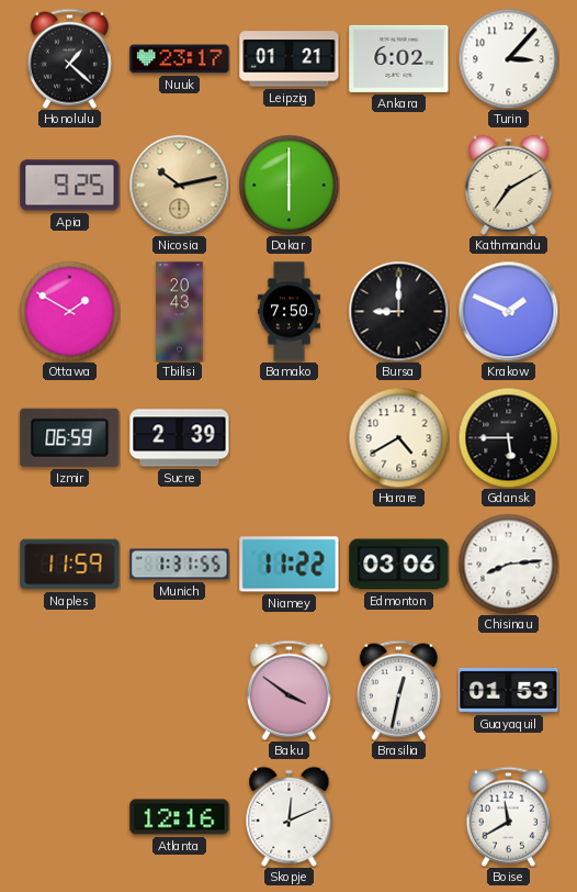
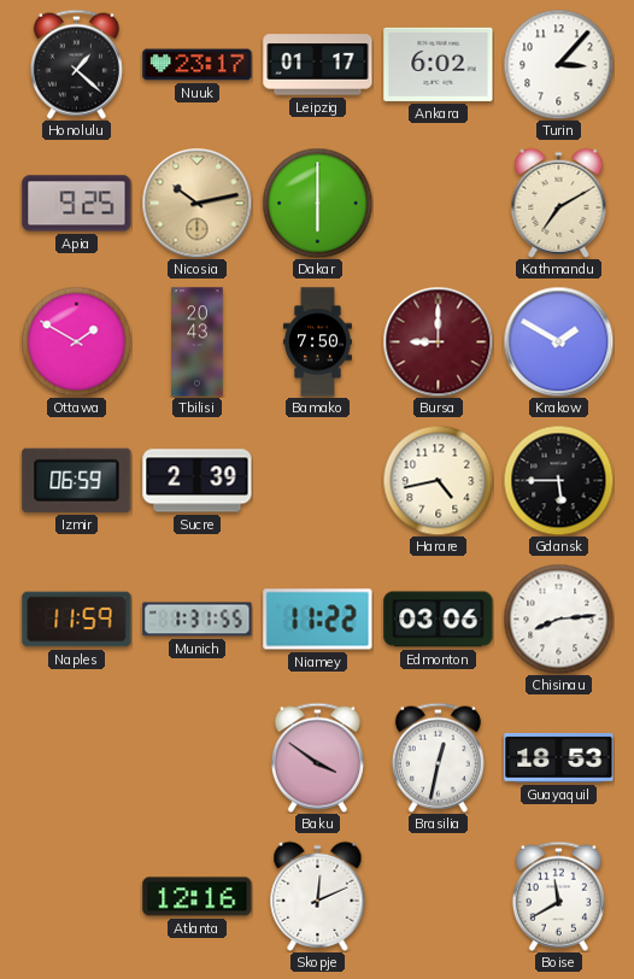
Leipzig: 01:21 -> 01:17 (318, 65)
Bursa dial: black -> burgundy (438, 341)
Krakow: 1:49 -> 1:50 (558, 341)
Harare: 4:40 -> 4:43 (438, 480)
Guayaquil: 01:53 -> 18:53 (559, 757)
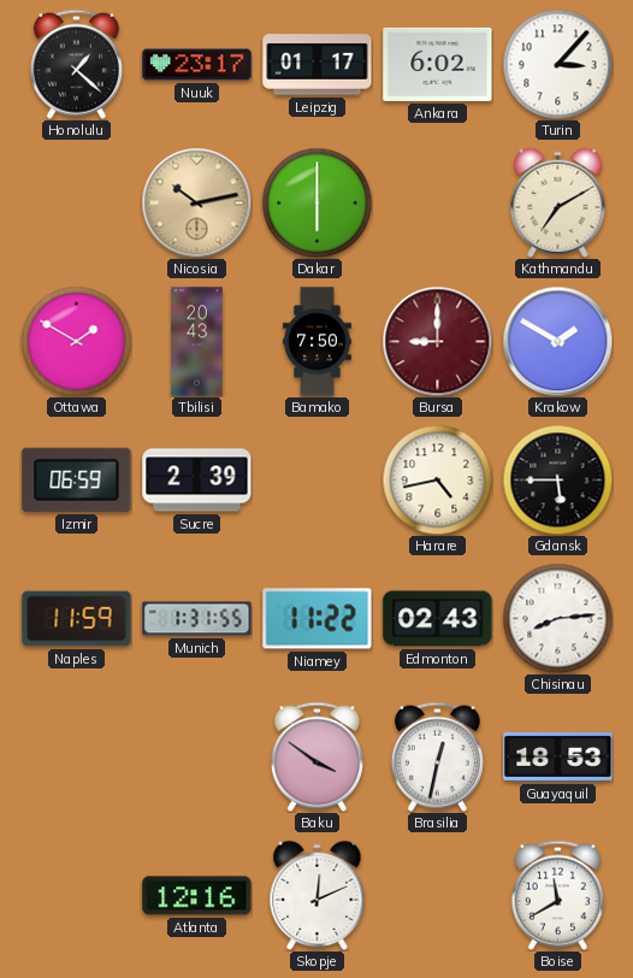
Apia: 9:25 -> none (77, 204)
Edmonton: 03:06 -> 02:43 (438, 619)
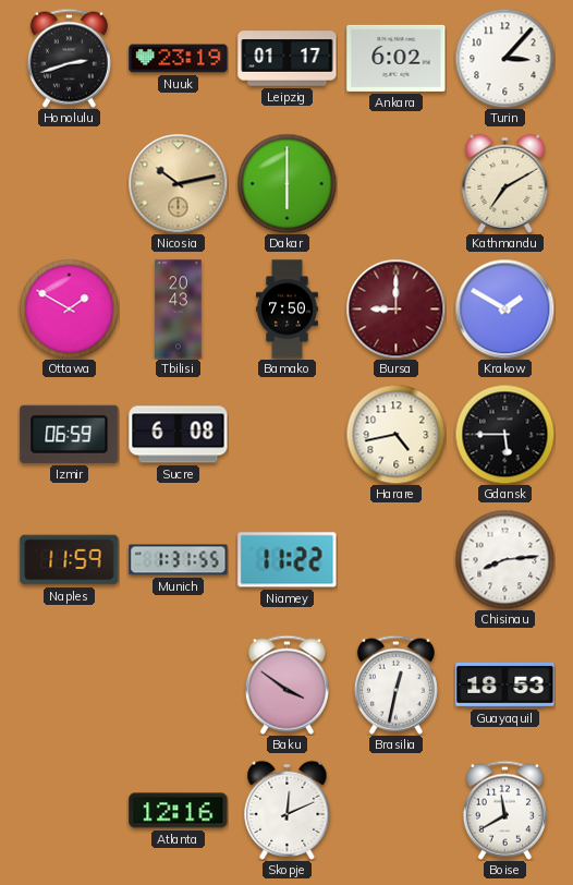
Honolulu: 1:22 -> 2:42 (69, 58)
Nuuk: 23:17 -> 23:19 (179, 59)
Sucre: 2:39 -> 6:08 (179, 435)
Edmonton: 02:43 -> none (438, 619)
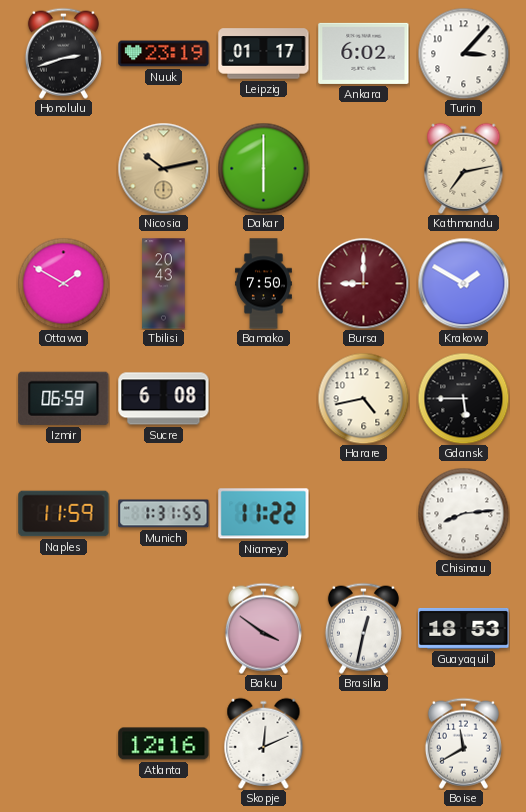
Kathmandu: 7:10 -> 7:13 (464, 168)
